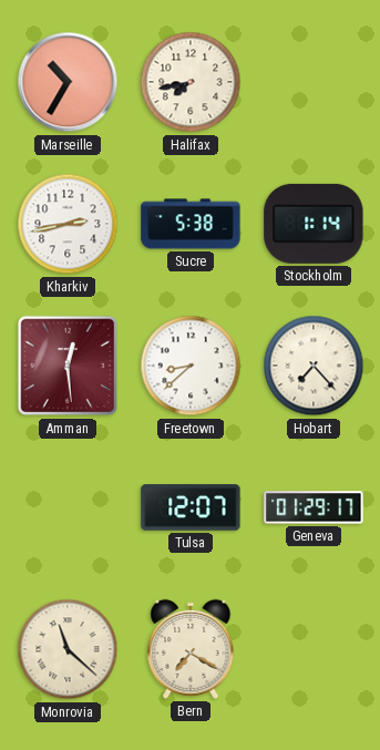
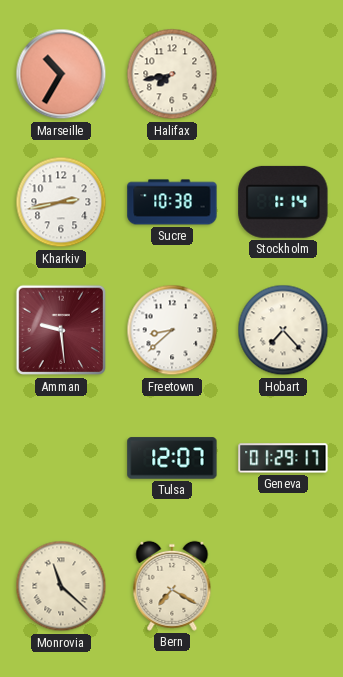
Sucre: 5:38 -> 10:38 (172, 202)
Amman: 12:29 -> 9:29 (61, 330)
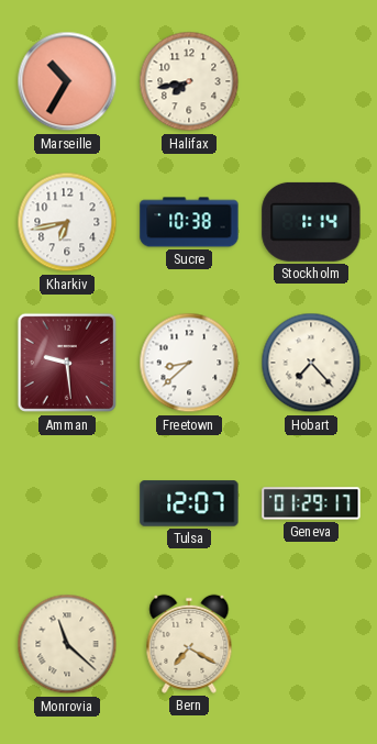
Kharkiv: 2:43 -> 6:43 (67, 222)
